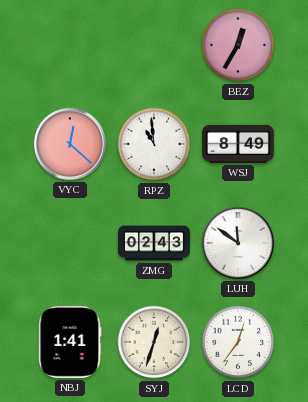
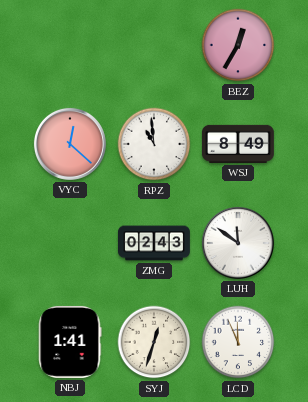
LCD: 12:36 -> 11:56 (238, 342)
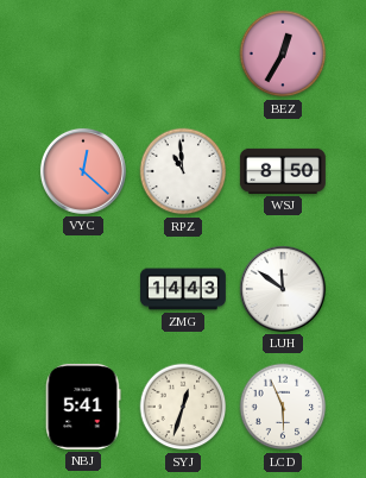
WSJ: 8:49 -> 8:50 (283, 171)
ZMG: 02:43 -> 14:43 (184, 289)
NBJ: 1:41 -> 5:41 (83, 407)
LCD: 11:56 -> 5:56 (283, 407)
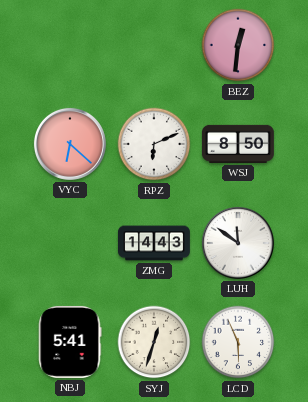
BEZ: 12:35 -> 12:31 (238, 45)
VYC: 12:22 -> 6:22 (70, 144)
RPZ: 10:59 -> 6:11 (154, 144)
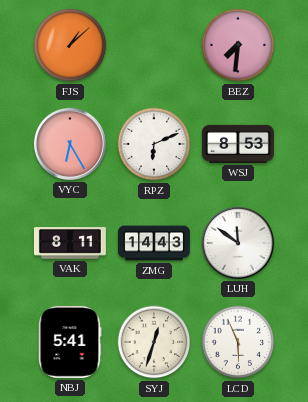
FJS: none -> 1:08 (70, 45)
BEZ: 12:31 -> 7:31 (238, 45)
VYC: 6:22 -> 6:25 (70, 144)
WSJ: 8:50 -> 8:53 (238, 144)
VAK: none -> 8:11 (70, 243)
